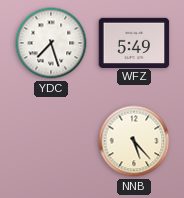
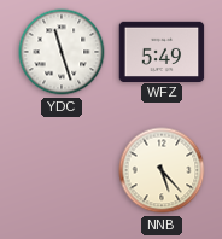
YDC: 7:27 -> 11:27 (62, 52)
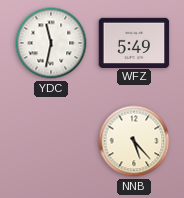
YDC: 11:27 -> 11:32 (51, 43)
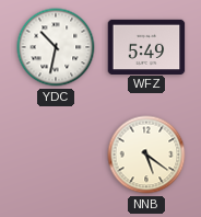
YDC: 11:32 -> 10:32 (56, 47)
NNB: 5:23 -> 5:21 (146, 155)
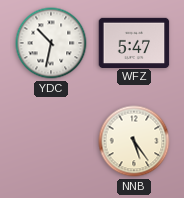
WFZ: 5:49 -> 5:47 (134, 42)
NNB: 5:21 -> 5:24 (134, 141)
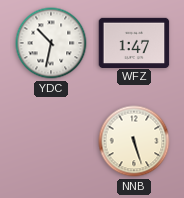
WFZ: 5:47 -> 1:47 (134, 42)
NNB: 5:24 -> 5:27 (134, 141)
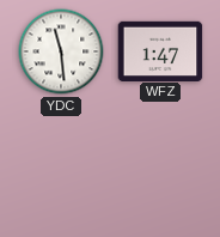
YDC: 10:32 -> 11:29 (61, 51)
NNB: 5:27 -> none (134, 141)
